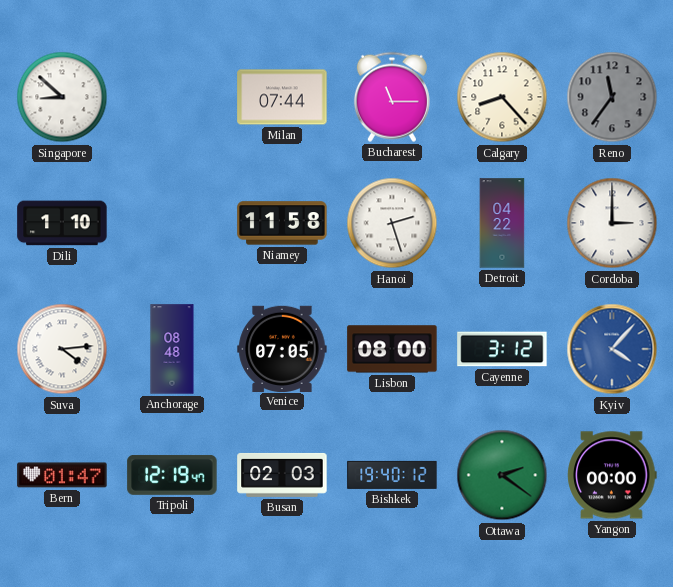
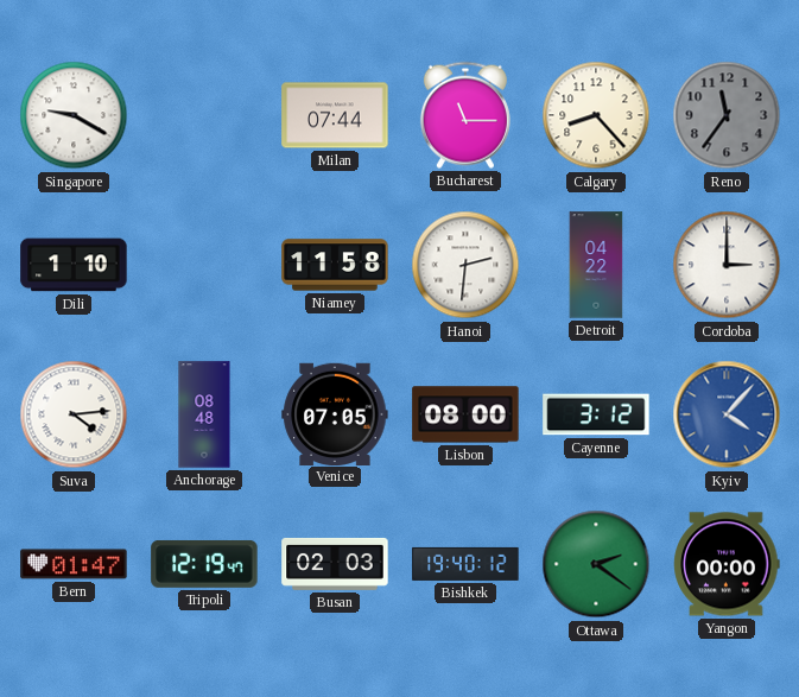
Singapore: 8:52 -> 9:20 (74, 115)
Hanoi: 2:27 -> 2:31 (465, 265)
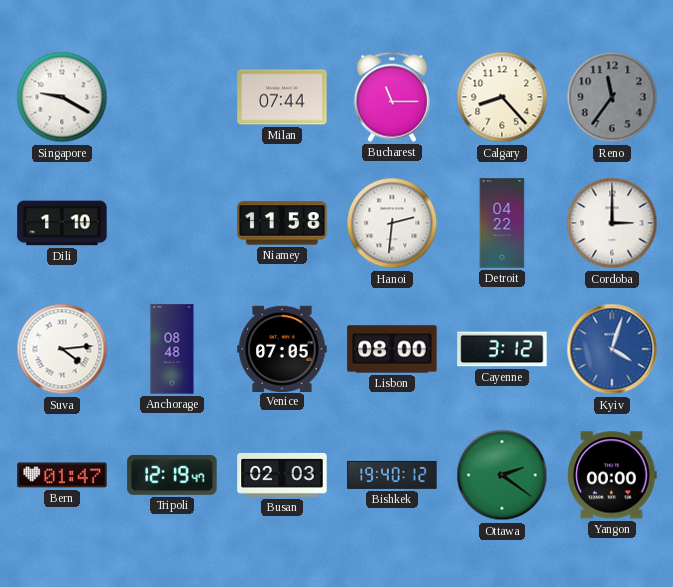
Kyiv: 4:07 -> 4:03 (612, 349)
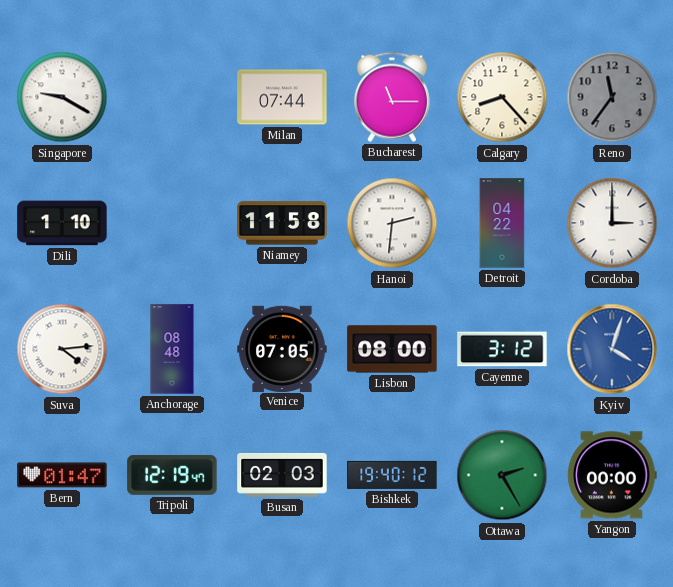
Ottawa: 2:21 -> 2:25 (502, 475)
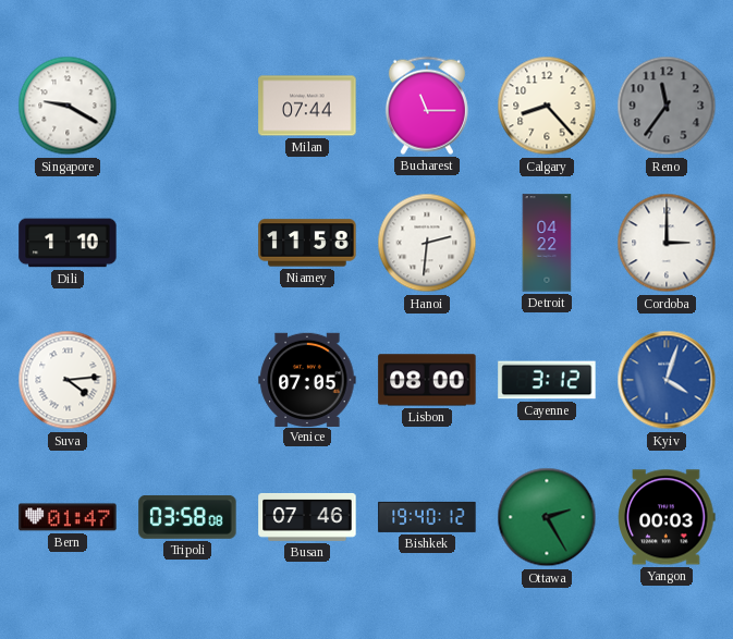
Anchorage: 08:48 -> none (172, 349)
Tripoli: 12:19 -> 03:58 (187, 517)
Busan: 02:03 -> 07:46 (307, 517)
Yangon: 00:00 -> 00:03 (667, 517)
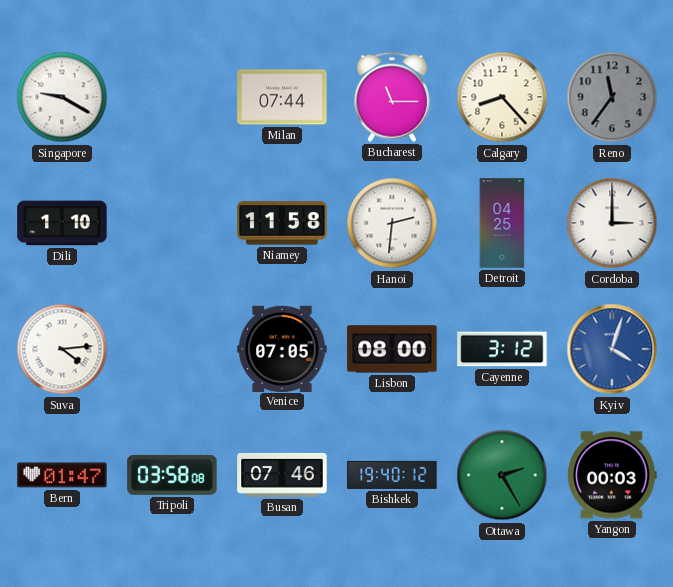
Detroit: 04:22 -> 04:25 (502, 223)
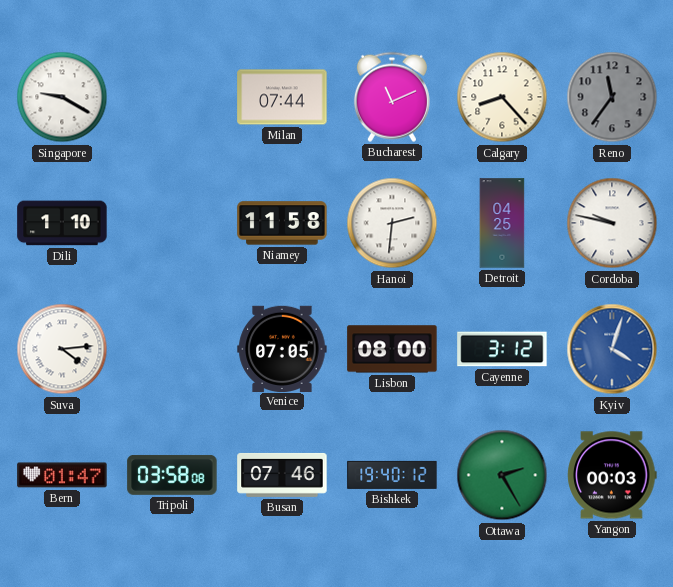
Bucharest: 11:15 -> 11:11 (392, 97)
Cordoba: 3:00 -> 9:47 (612, 223)
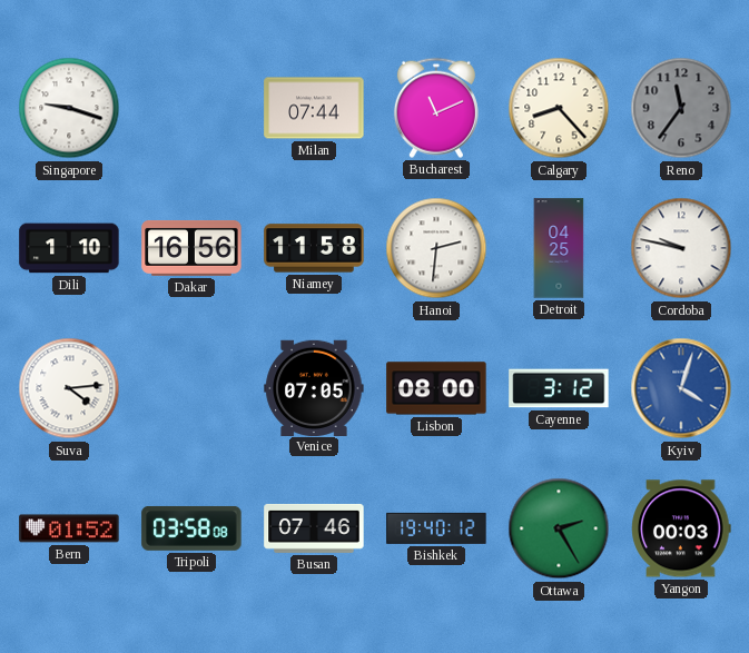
Singapore: 9:20 -> 9:18 (69, 108)
Dakar: none -> 16:56 (191, 248)
Bern: 01:47 -> 01:52 (69, 528)
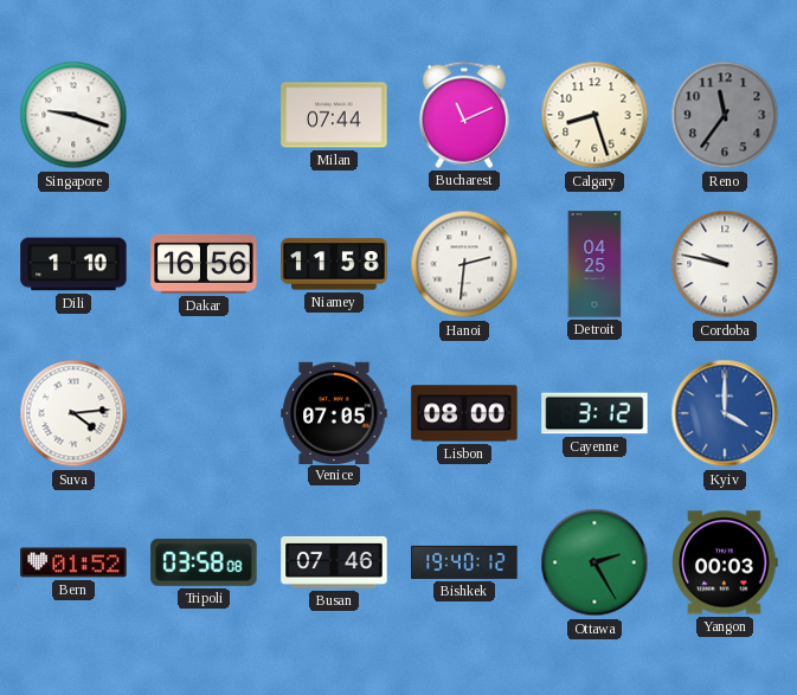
Calgary: 8:23 -> 8:27 (594, 115)
Kyiv: 4:03 -> 4:00 (725, 413)
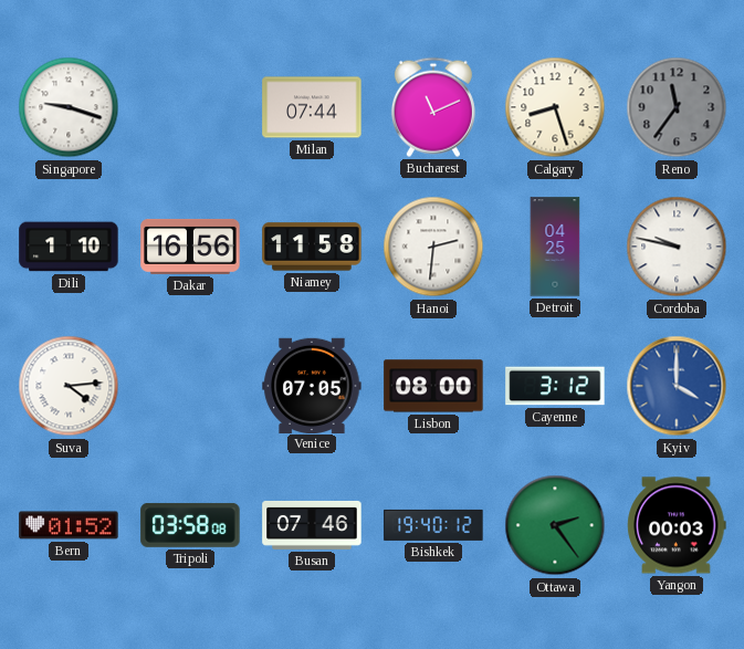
Ottawa: 2:25 -> 2:24 (555, 525)
